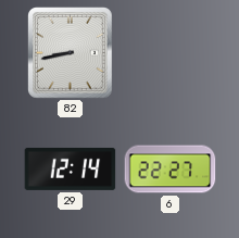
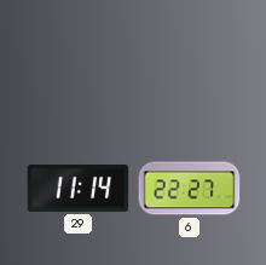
82: 8:43 -> none (71, 53)
29: 12:14 -> 11:14 (79, 188)
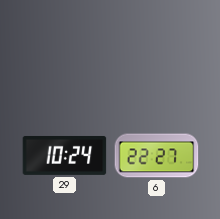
29: 11:14 -> 10:24 (65, 155)
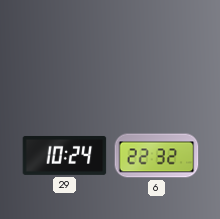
6: 22:27 -> 22:32 (157, 156)
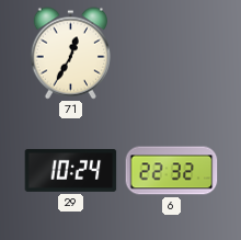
71: none -> 12:35 (70, 54)
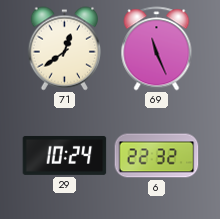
71: 12:35 -> 12:39 (64, 49)
69: none -> 11:26 (157, 49)
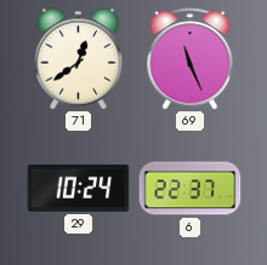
6: 22:32 -> 22:37 (191, 189)
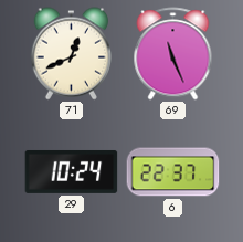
71: 12:39 -> 12:41 (71, 54)
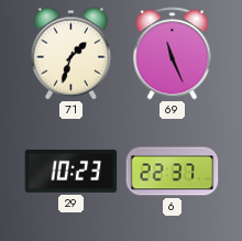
71: 12:41 -> 1:33 (70, 54)
29: 10:24 -> 10:23 (71, 171)
